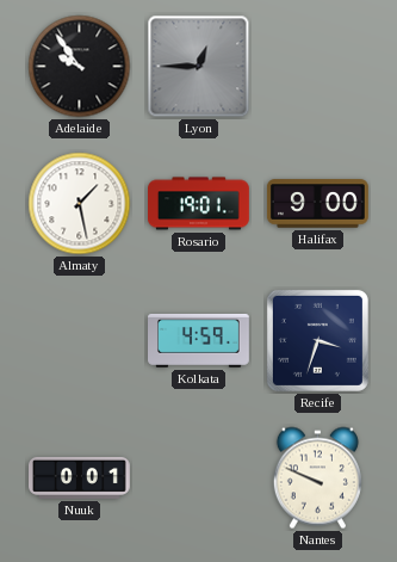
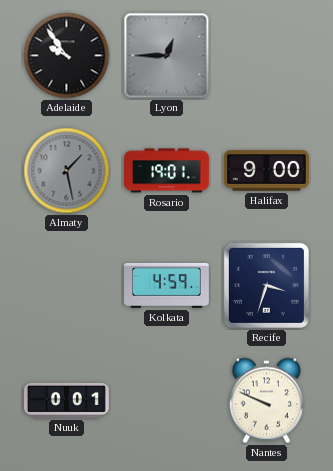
Almaty dial: white -> grey (67, 171)
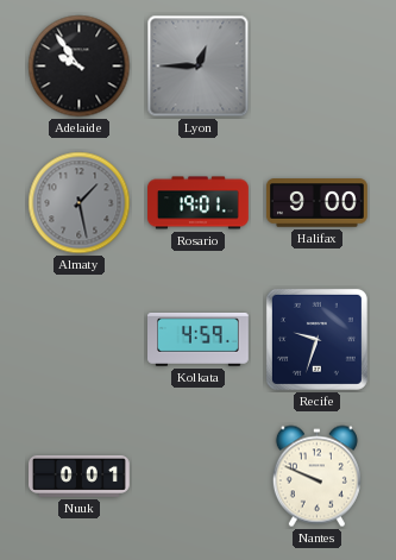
Recife: 3:33 -> 9:33 (316, 339)
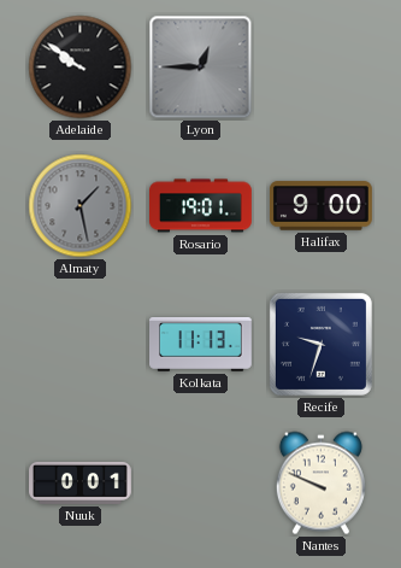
Adelaide: 9:54 -> 9:51 (81, 68)
Kolkata: 4:59 -> 11:13 (201, 345)
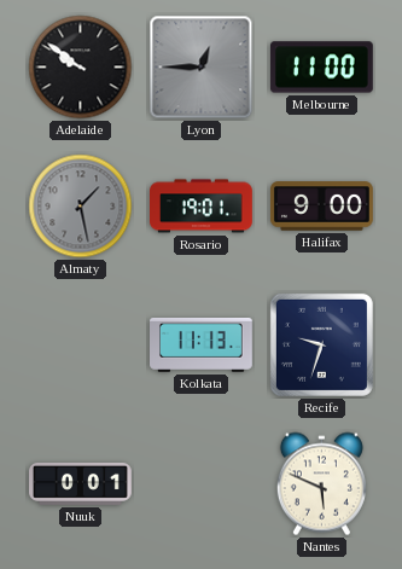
Melbourne: none -> 11:00 (321, 68)
Nantes: 9:49 -> 5:49 (321, 484)
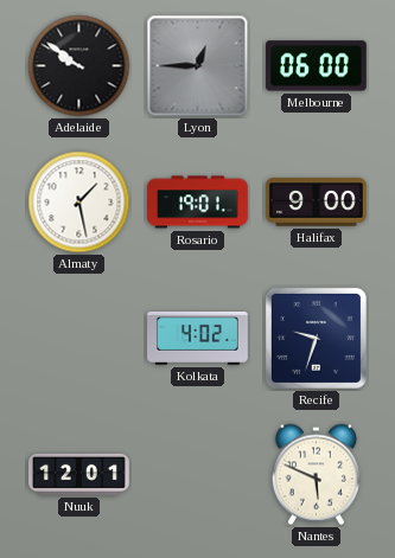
Melbourne: 11:00 -> 06:00 (316, 66)
Almaty dial: grey -> white (79, 203)
Kolkata: 11:13 -> 4:02 (198, 339)
Nuuk: 0:01 -> 12:01 (79, 474)
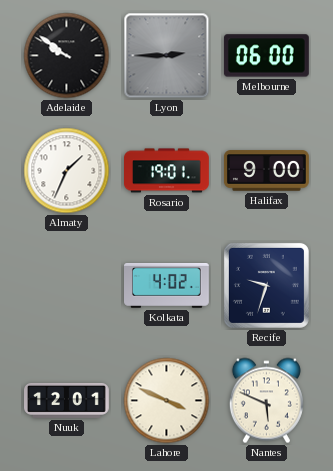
Lyon: 12:45 -> 2:45 (167, 56)
Almaty: 1:28 -> 1:34 (67, 171)
Lahore: none -> 3:49 (167, 401)
